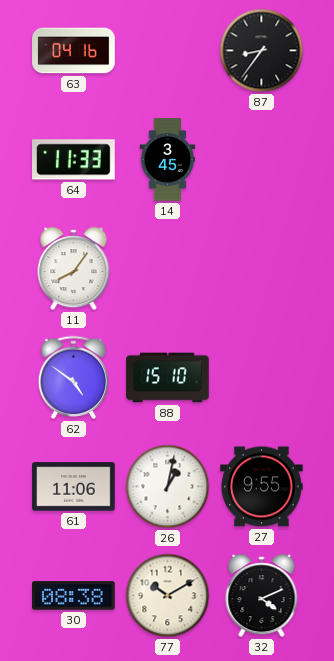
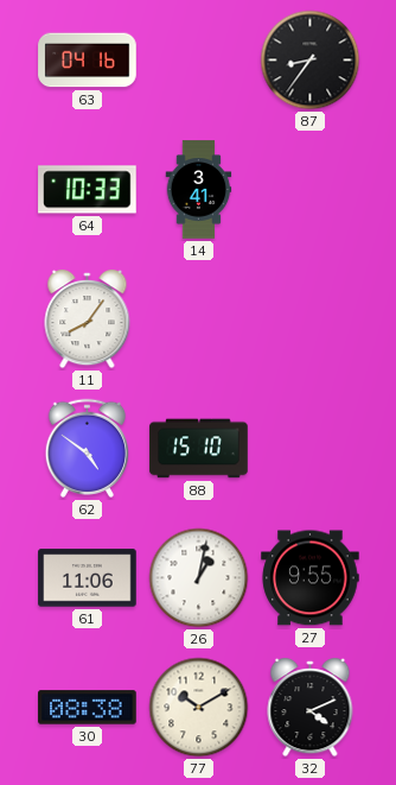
64: 11:33 -> 10:33 (88, 190)
14: 3:45 -> 3:41 (199, 190)
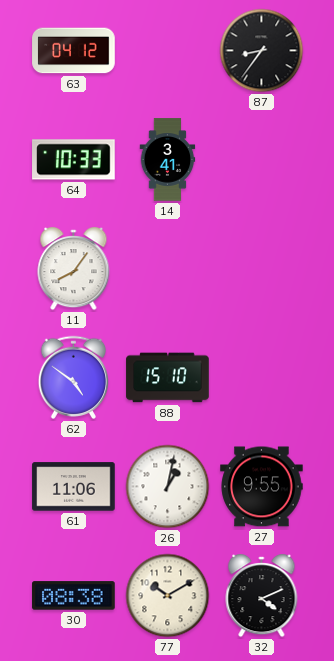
63: 04:16 -> 04:12 (74, 51)
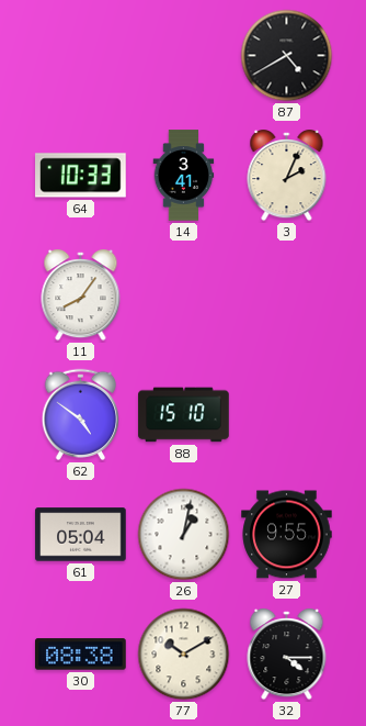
63: 04:12 -> none (74, 51)
87: 8:36 -> 4:40 (287, 56)
3: none -> 2:04 (287, 177)
61: 11:06 -> 05:04 (81, 535)
32: 4:11 -> 4:15 (287, 656)
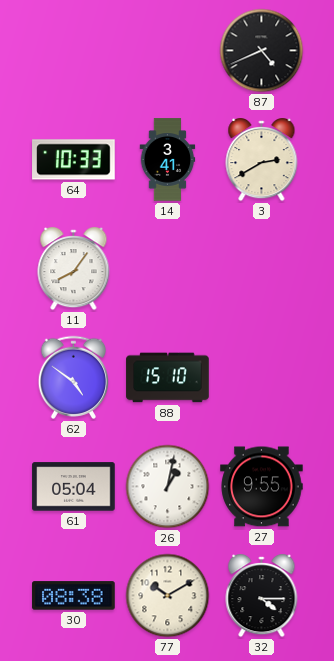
87: 4:40 -> 4:41 (262, 51)
3: 2:04 -> 2:40 (262, 161)
